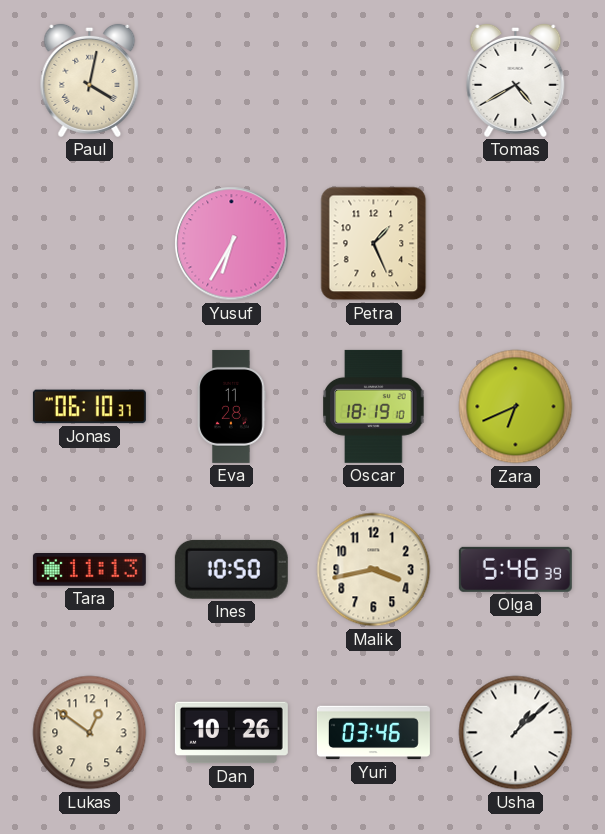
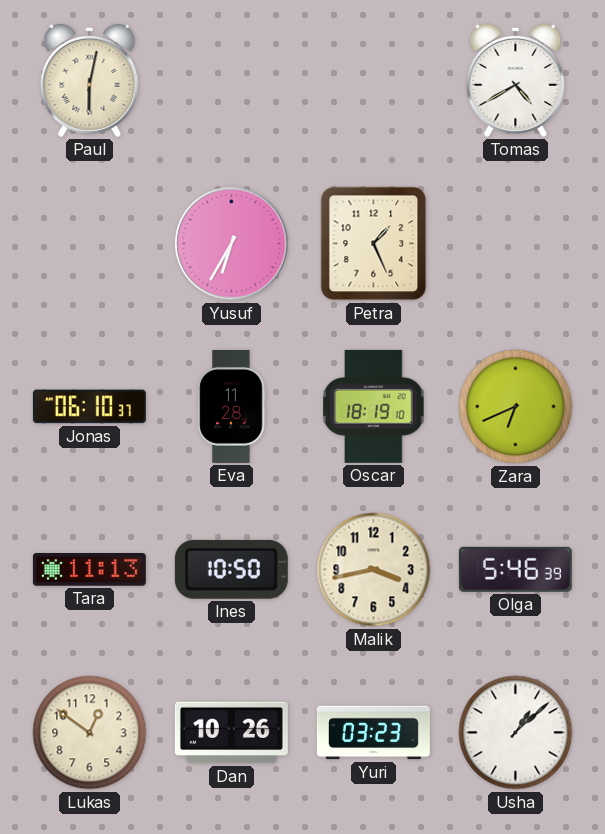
Paul: 4:02 -> 6:02 (90, 80)
Yuri: 03:46 -> 03:23 (373, 733)
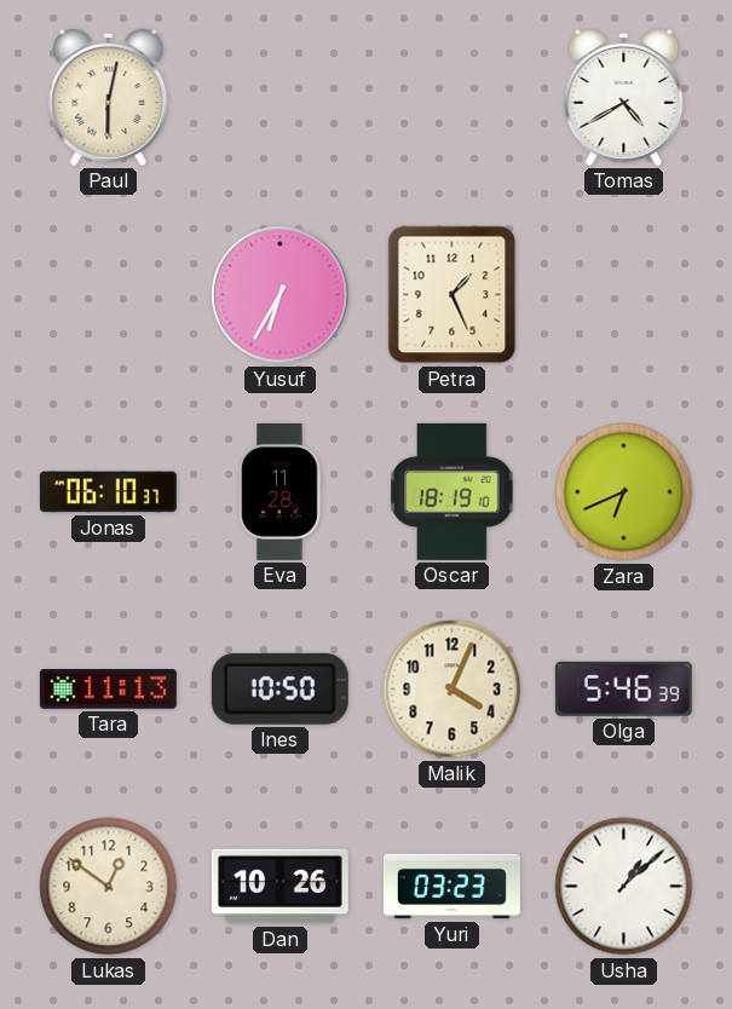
Malik: 3:43 -> 4:04 (453, 690)
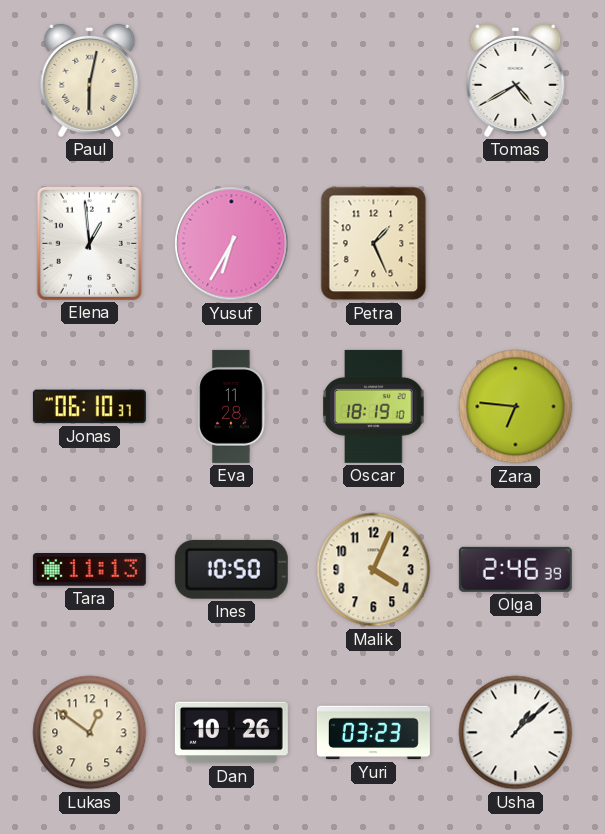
Elena: none -> 12:59 (89, 243)
Zara: 6:41 -> 6:46 (516, 407)
Olga: 5:46 -> 2:46 (515, 569)
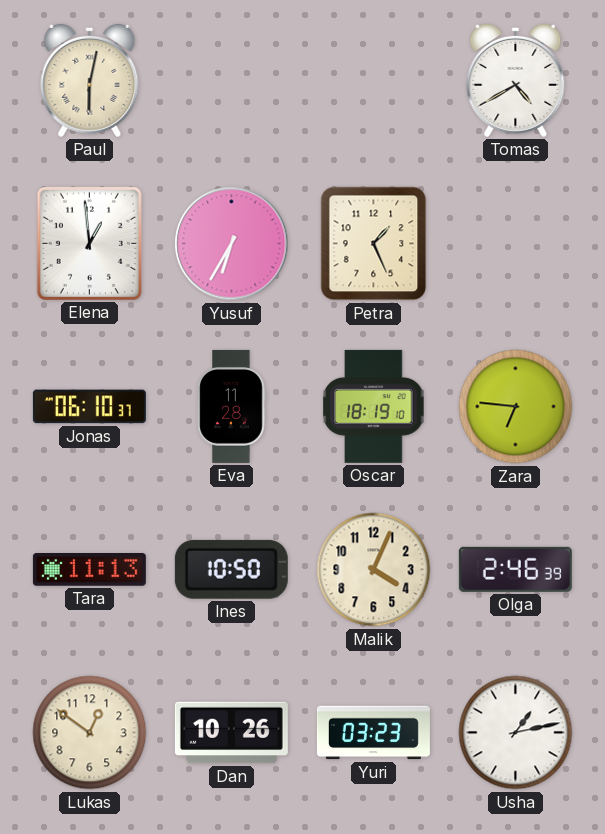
Usha: 1:08 -> 1:13 (516, 733)
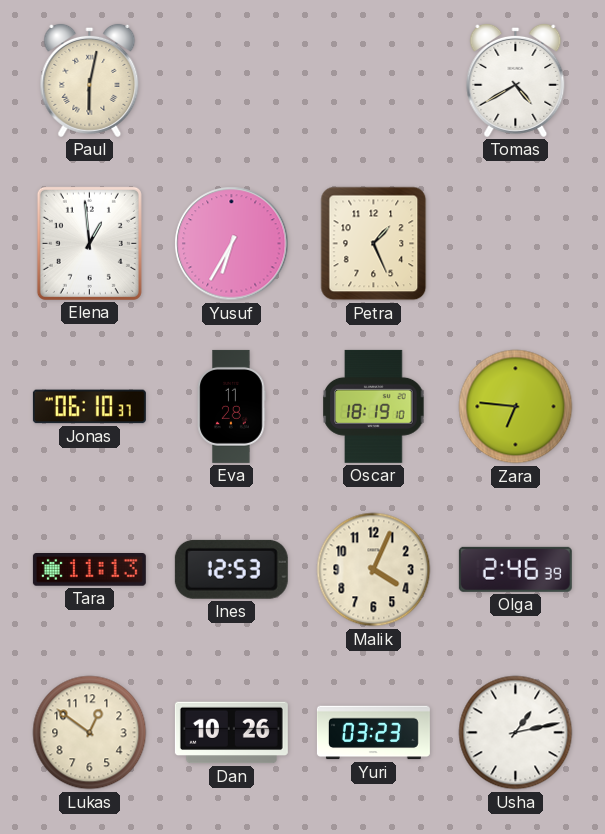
Ines: 10:50 -> 12:53 (231, 569)
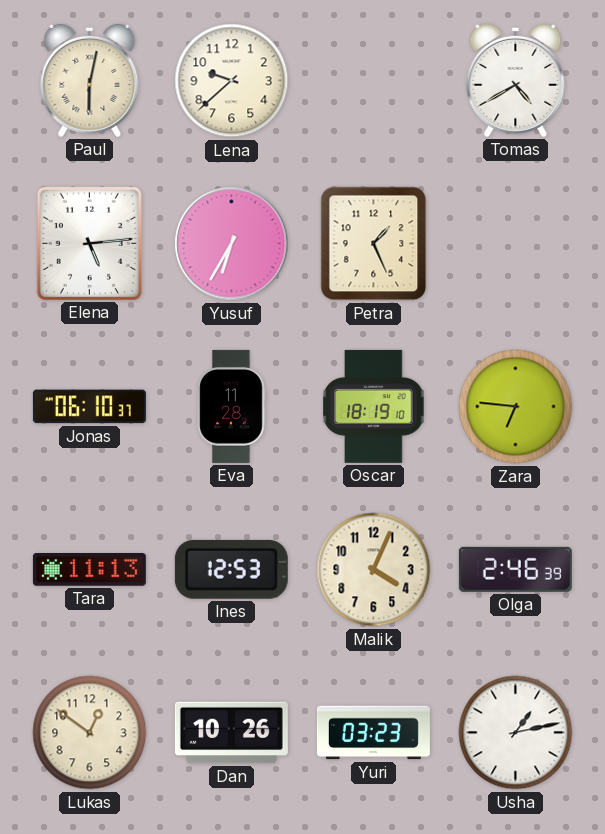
Lena: none -> 9:38 (232, 81)
Elena: 12:59 -> 5:14 (89, 243)
